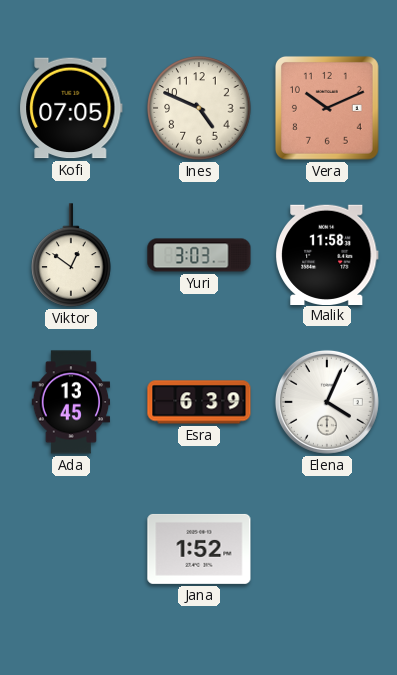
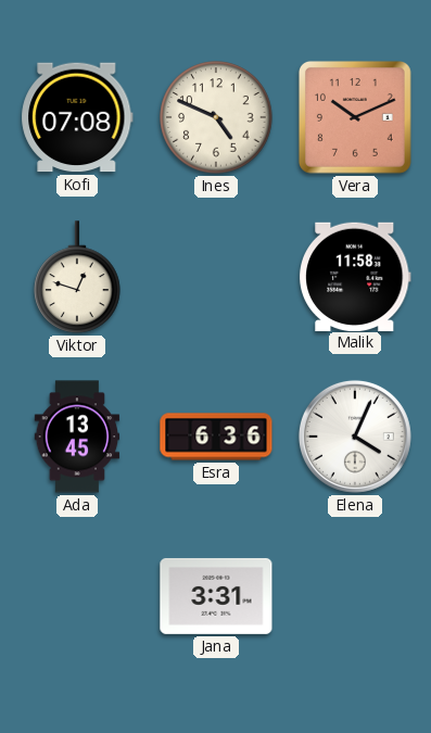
Kofi: 07:05 -> 07:08 (77, 117)
Viktor: 12:51 -> 12:48 (77, 277)
Yuri: 3:03 -> none (199, 255)
Esra: 6:39 -> 6:36 (216, 437)
Jana: 1:52 -> 3:31 (216, 596)
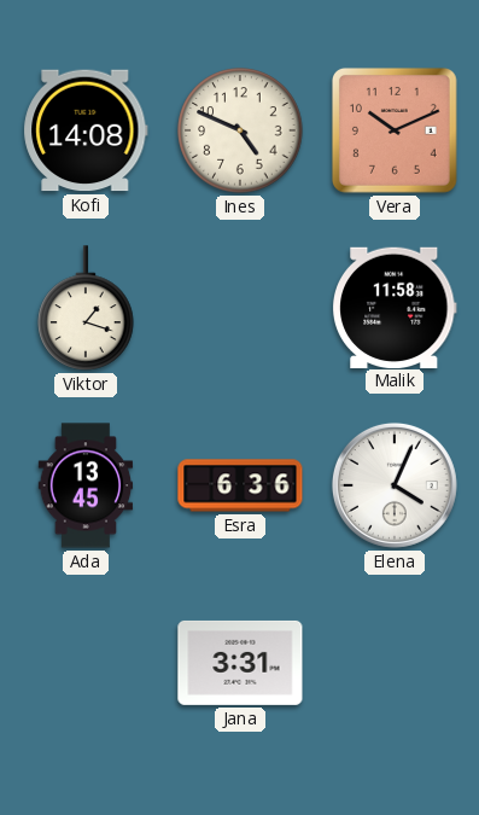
Kofi: 07:08 -> 14:08 (86, 130)
Viktor: 12:48 -> 1:18 (86, 308)
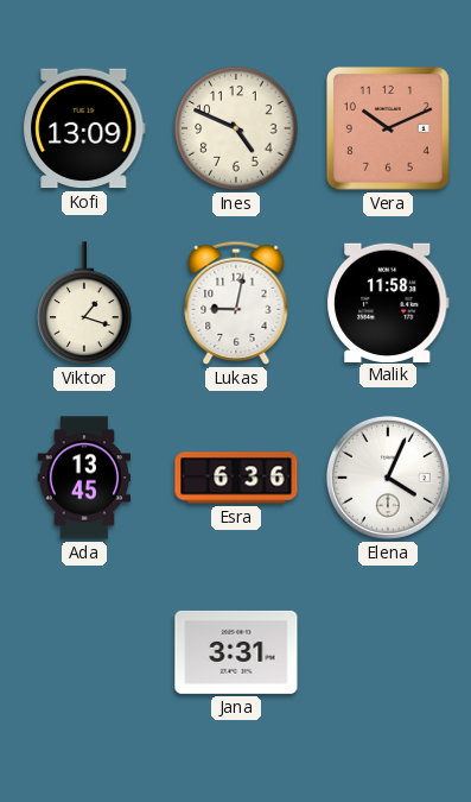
Kofi: 14:08 -> 13:09 (84, 128)
Lukas: none -> 9:02 (236, 303)
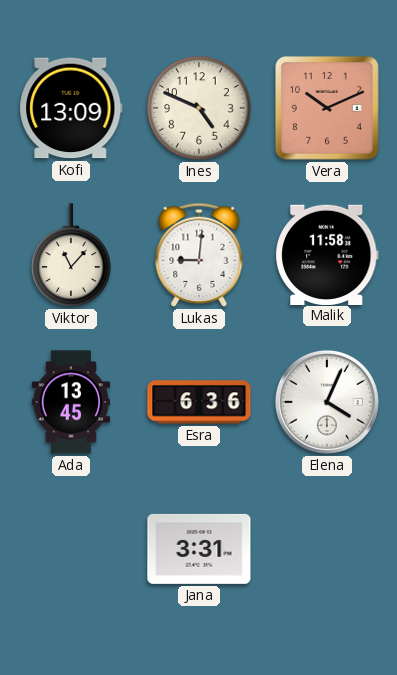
Viktor: 1:18 -> 11:07 (71, 255)
Lukas: 9:02 -> 9:01 (199, 255)
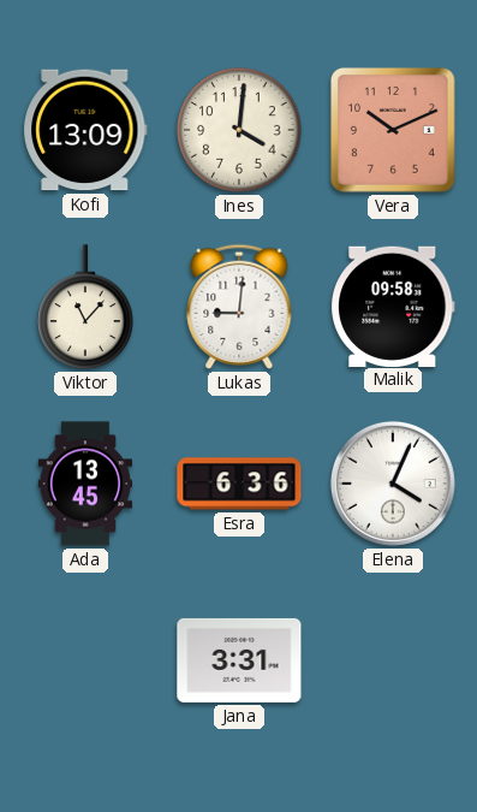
Ines: 4:49 -> 4:01 (239, 130)
Malik: 11:58 -> 09:58 (393, 306)
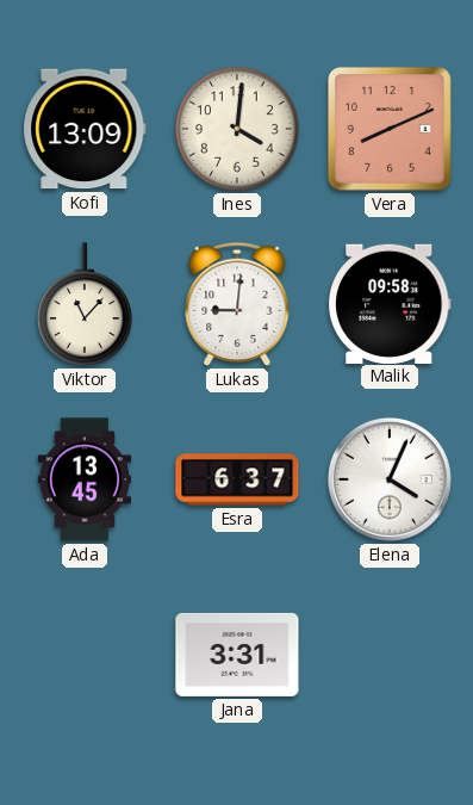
Vera: 10:11 -> 8:11 (390, 129)
Esra: 6:36 -> 6:37 (237, 479)
